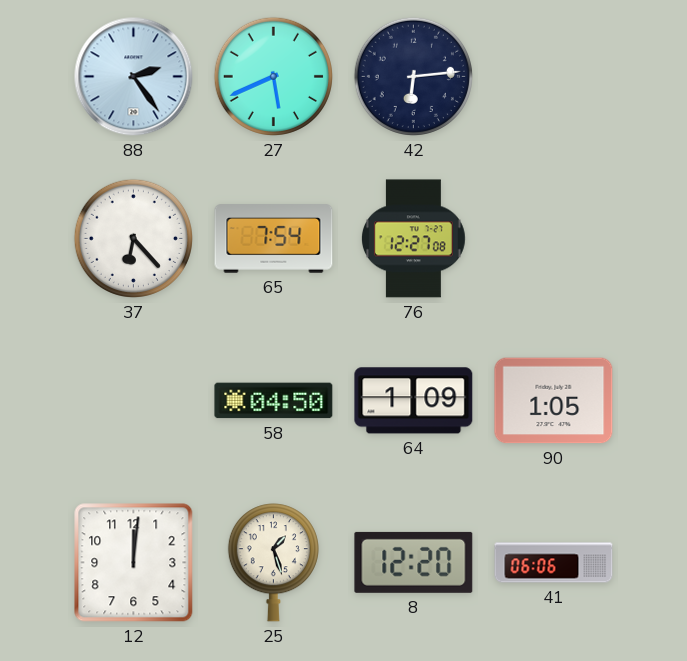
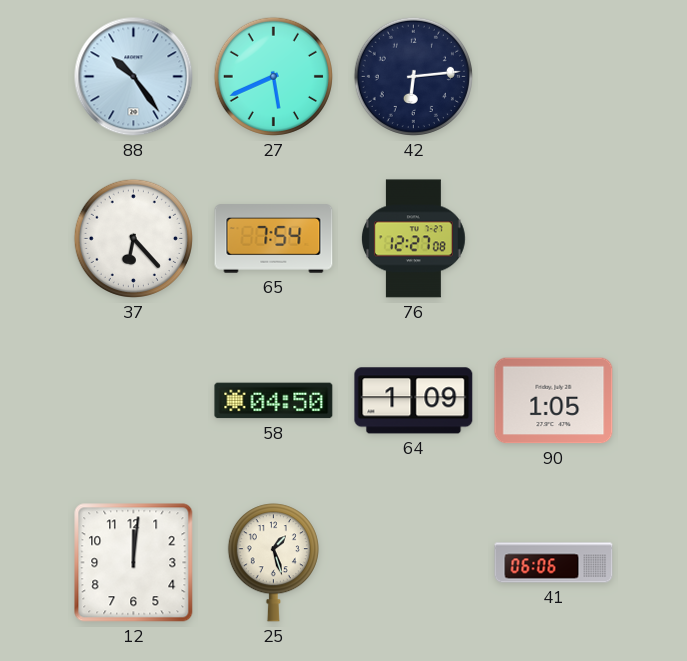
88: 2:24 -> 10:24 (134, 77)
8: 12:20 -> none (414, 562)
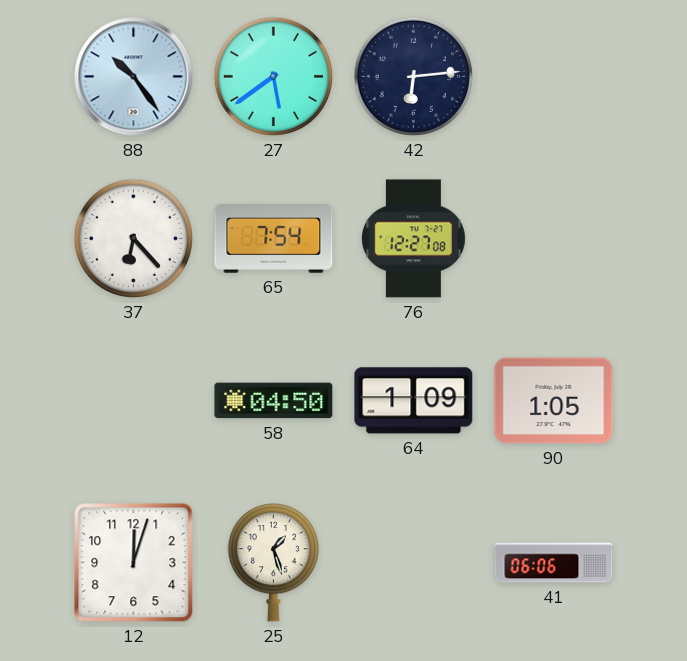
27: 5:41 -> 5:39 (273, 76)
12: 12:01 -> 12:03 (134, 563)
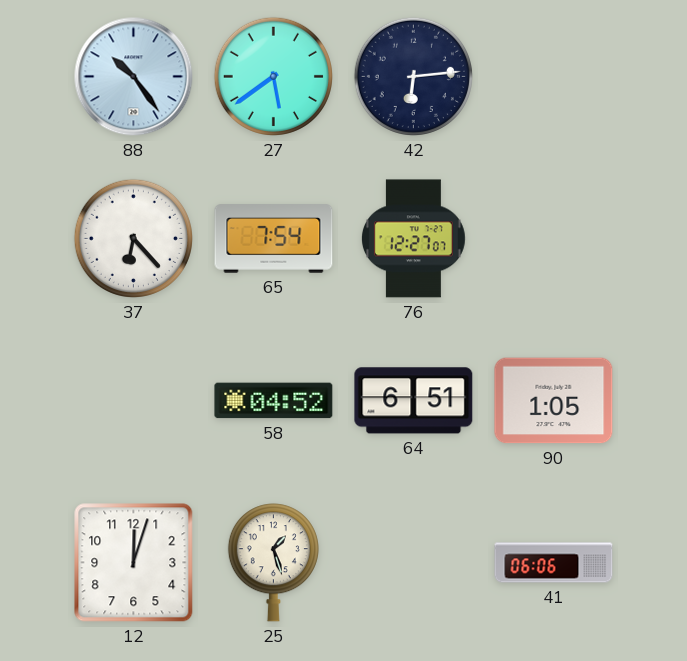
76: 12:27:08 -> 12:27:07 (413, 239)
58: 04:50 -> 04:52 (274, 401)
64: 1:09 -> 6:51 (414, 401)
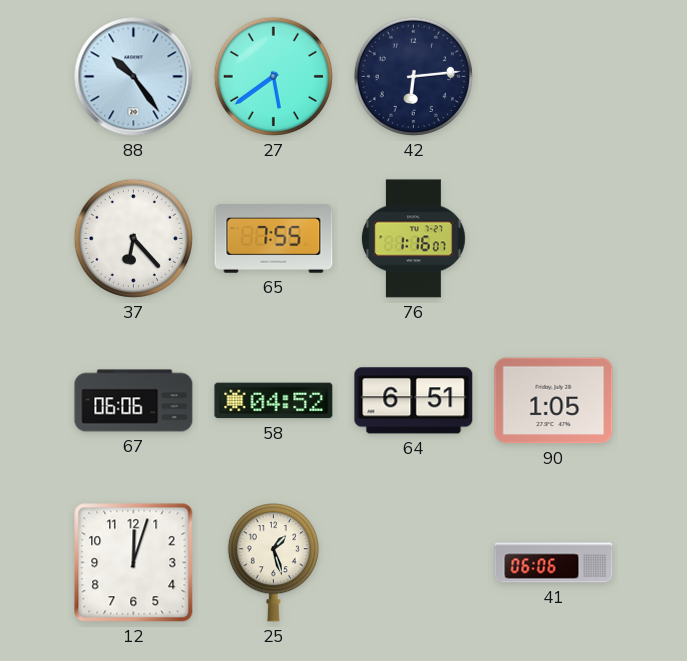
65: 7:54 -> 7:55 (274, 239)
76: 12:27 -> 1:16 (413, 239)
67: none -> 06:06 (134, 401)
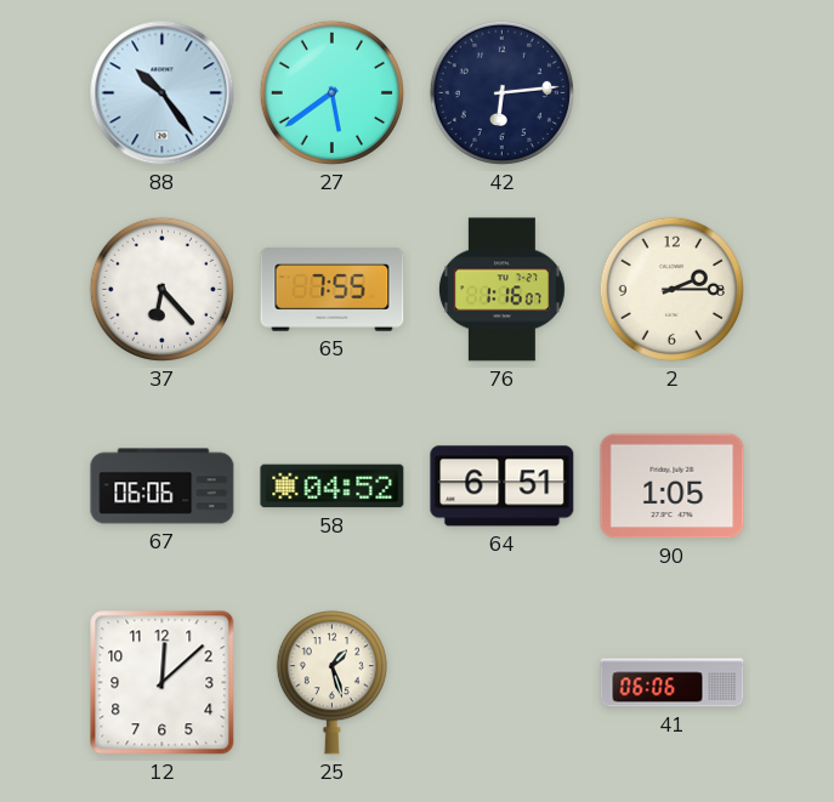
2: none -> 2:15 (671, 289)
12: 12:03 -> 12:08 (163, 683)
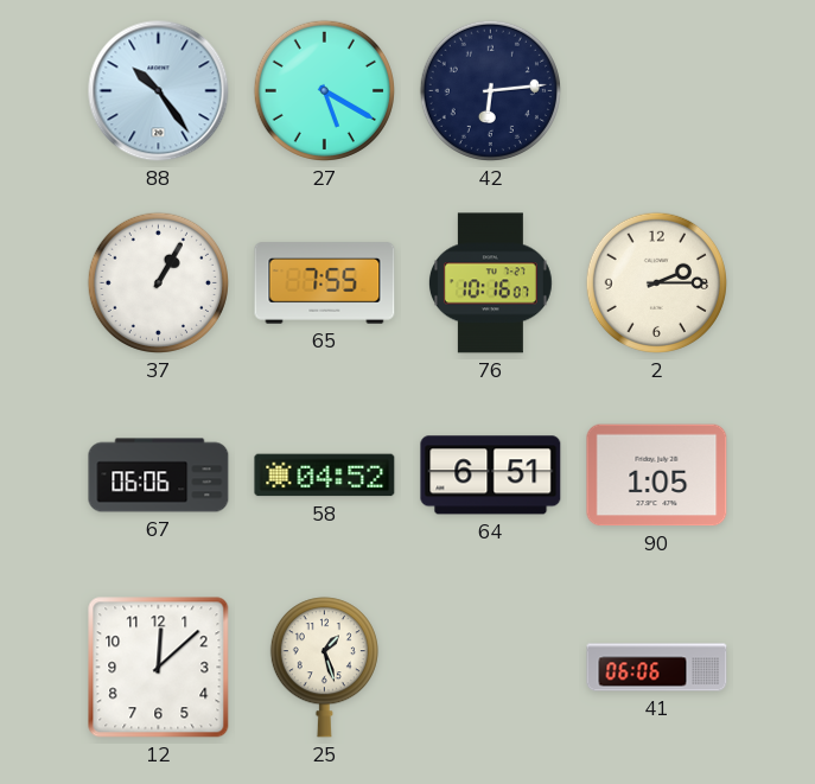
27: 5:39 -> 5:20 (324, 90)
37: 6:23 -> 1:05 (158, 282)
76: 1:16 -> 10:16 (490, 283)
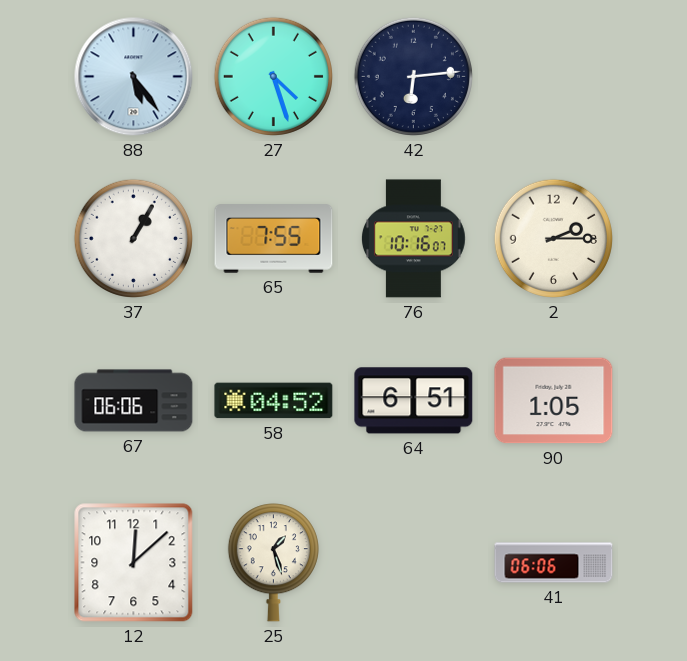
88: 10:24 -> 5:24 (134, 77)
27: 5:20 -> 4:27 (273, 76)
